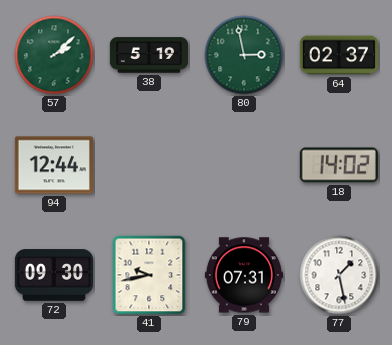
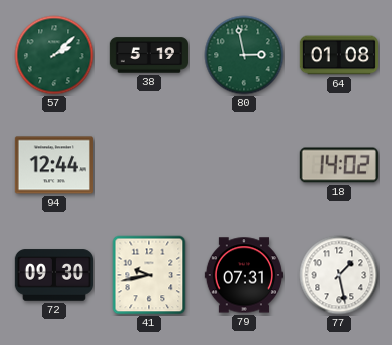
64: 02:37 -> 01:08 (338, 55)
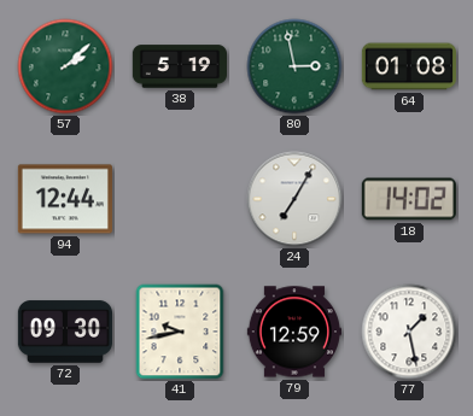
24: none -> 7:05 (294, 199)
79: 07:31 -> 12:59 (293, 332)
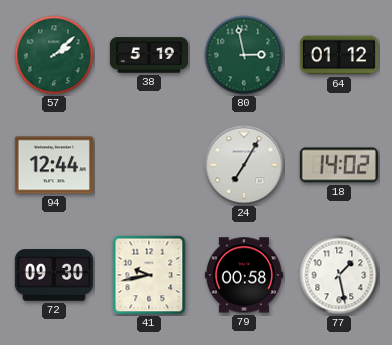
64: 01:08 -> 01:12 (338, 55)
79: 12:59 -> 00:58 (243, 275)
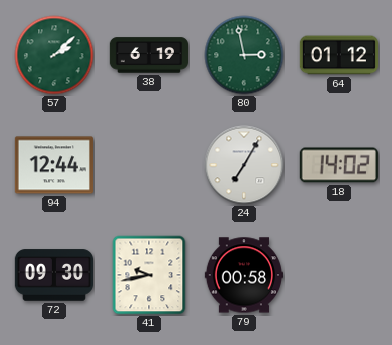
38: 5:19 -> 6:19 (148, 55)
77: 1:28 -> none (339, 275)
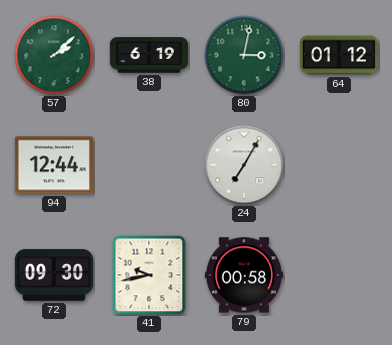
80: 2:58 -> 3:02 (244, 55)
18: 14:02 -> none (339, 165)
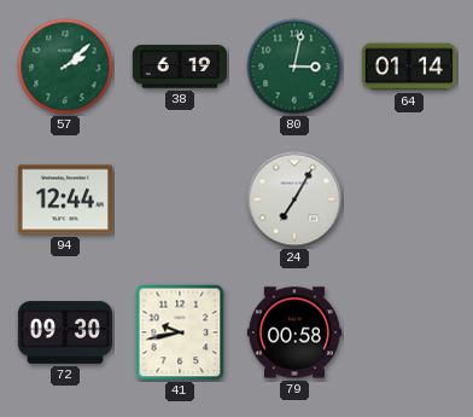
64: 01:12 -> 01:14 (408, 66)
